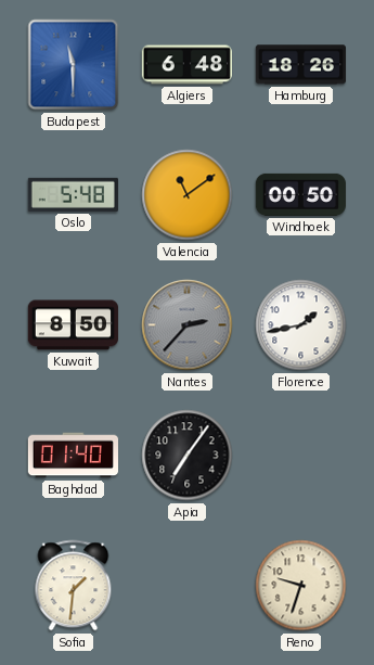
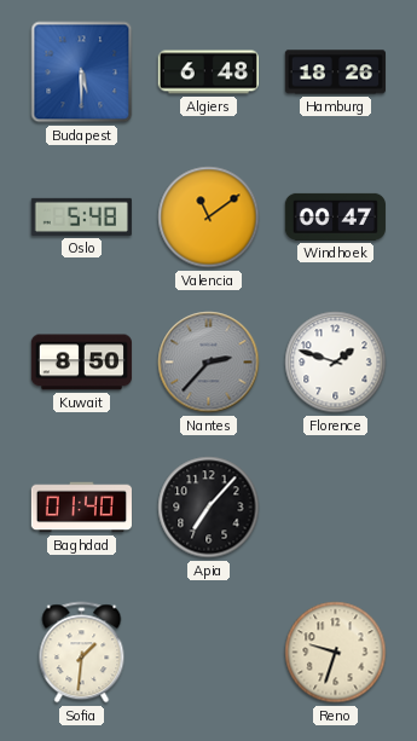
Budapest: 11:30 -> 5:30 (82, 73)
Windhoek: 00:50 -> 00:47 (335, 216)
Florence: 1:43 -> 1:48 (336, 363)
Apia: 7:06 -> 7:07 (209, 508)
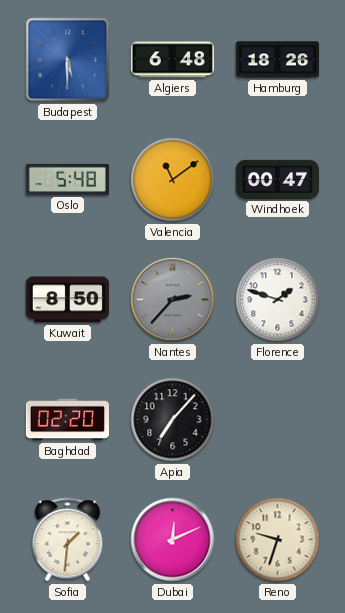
Baghdad: 01:40 -> 02:20 (67, 420)
Dubai: none -> 12:11 (173, 540)
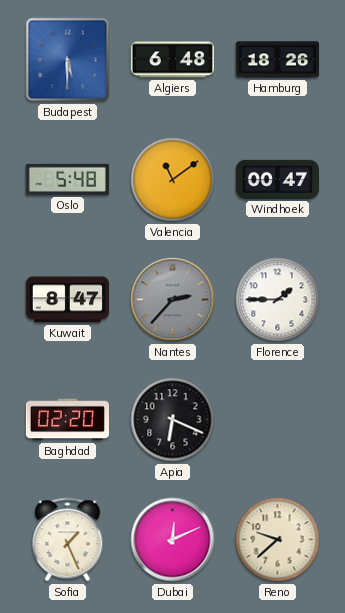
Kuwait: 8:50 -> 8:47 (67, 300)
Florence: 1:48 -> 1:45 (278, 300)
Apia: 7:07 -> 6:19 (173, 420)
Sofia: 1:31 -> 1:26 (68, 540)
Reno: 9:33 -> 9:38 (278, 540)
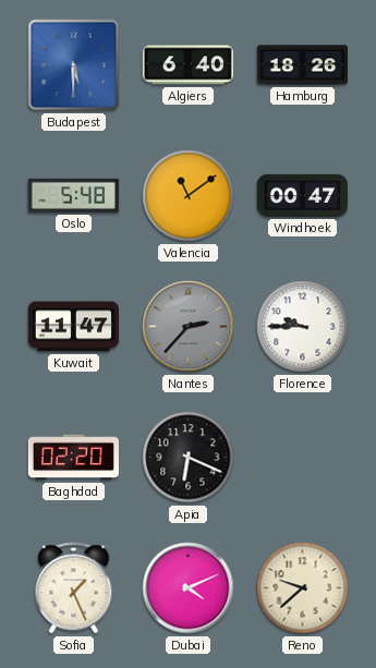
Algiers: 6:48 -> 6:40 (187, 65)
Kuwait: 8:47 -> 11:47 (73, 327)
Florence: 1:45 -> 9:45 (303, 327)
Dubai: 12:11 -> 4:11 (189, 588)
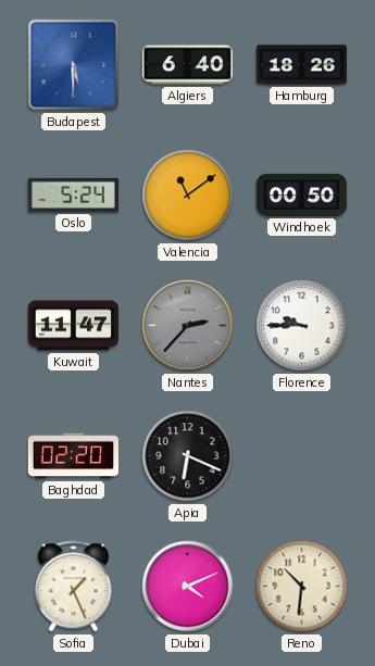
Oslo: 5:48 -> 5:24 (73, 194)
Windhoek: 00:47 -> 00:50 (301, 194)
Reno: 9:38 -> 10:31 (302, 587)
